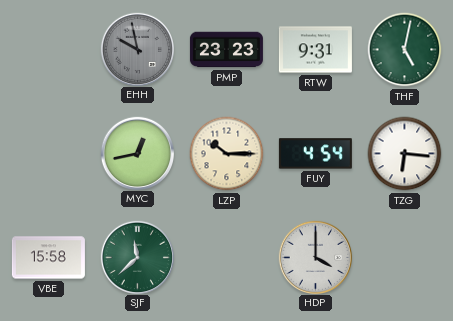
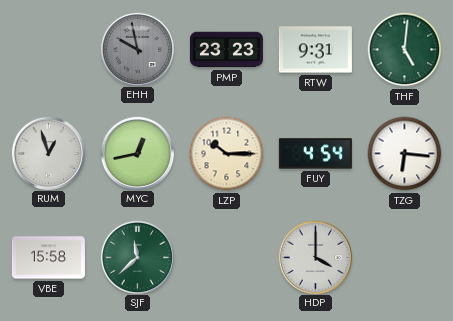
THF: 5:02 -> 5:01 (405, 50)
RUM: none -> 12:57 (48, 153)
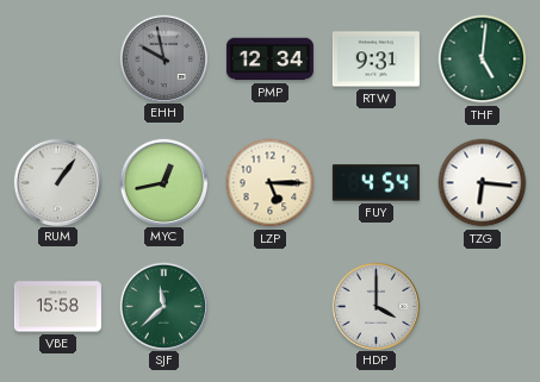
PMP: 23:23 -> 12:34 (269, 60)
RUM: 12:57 -> 1:06 (57, 182)
LZP: 10:15 -> 5:15 (271, 183)
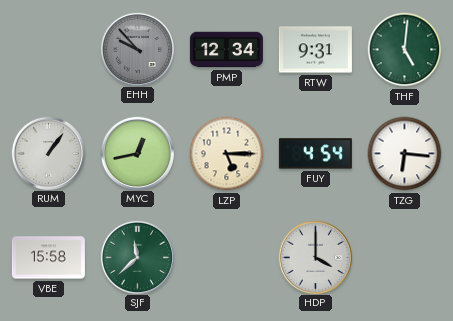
EHH: 9:58 -> 9:53 (137, 49)
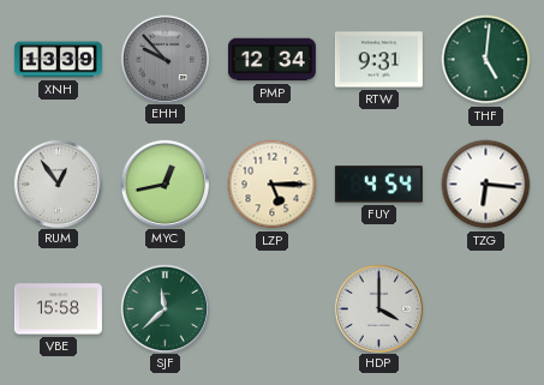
XNH: none -> 13:39 (58, 60)
RUM: 1:06 -> 12:54 (58, 184)
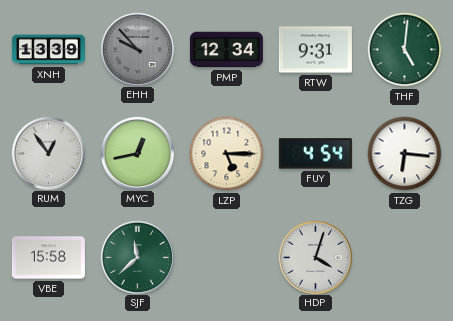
HDP: 4:00 -> 4:03 (315, 257)
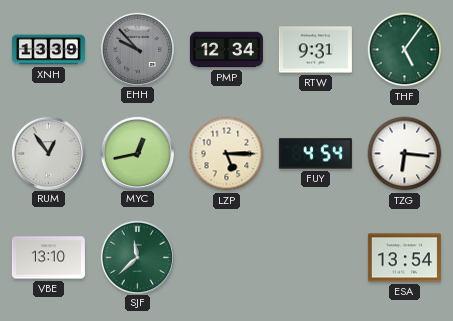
THF: 5:01 -> 5:06 (405, 50)
VBE: 15:58 -> 13:10 (48, 258)
HDP: 4:03 -> none (315, 257)
ESA: none -> 13:54 (404, 258)
